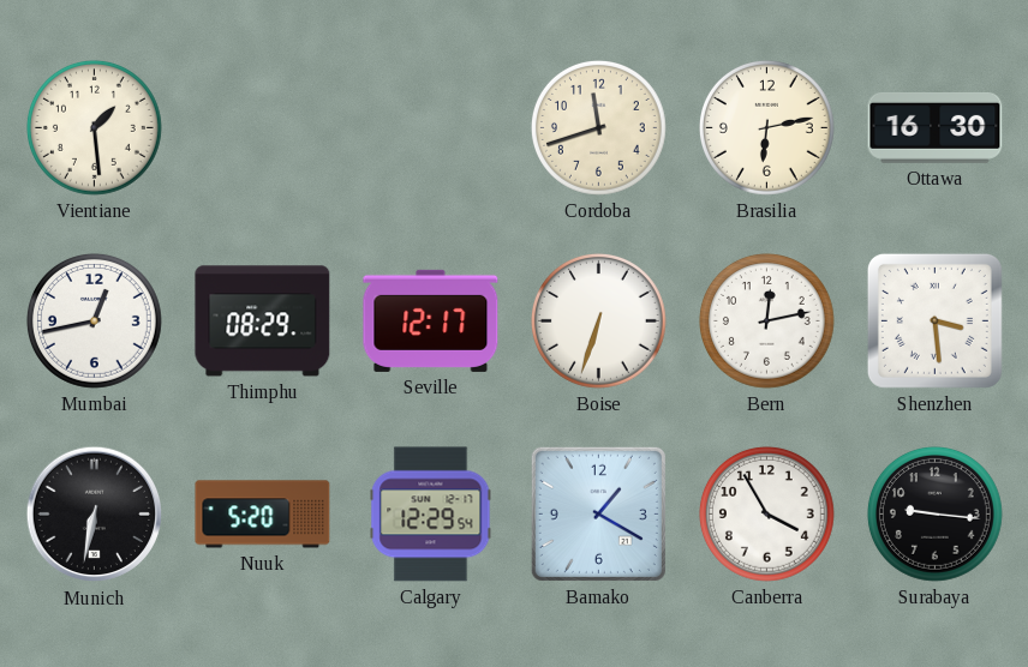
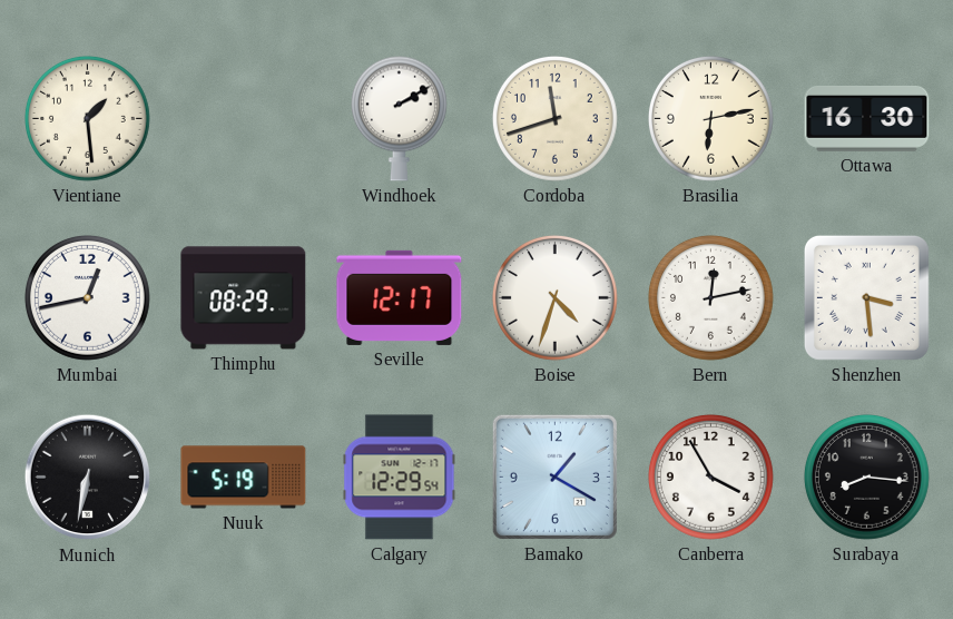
Windhoek: none -> 2:10 (399, 118)
Boise: 6:33 -> 4:33 (554, 297)
Nuuk: 5:20 -> 5:19 (244, 478)
Surabaya: 9:16 -> 8:16 (866, 476)
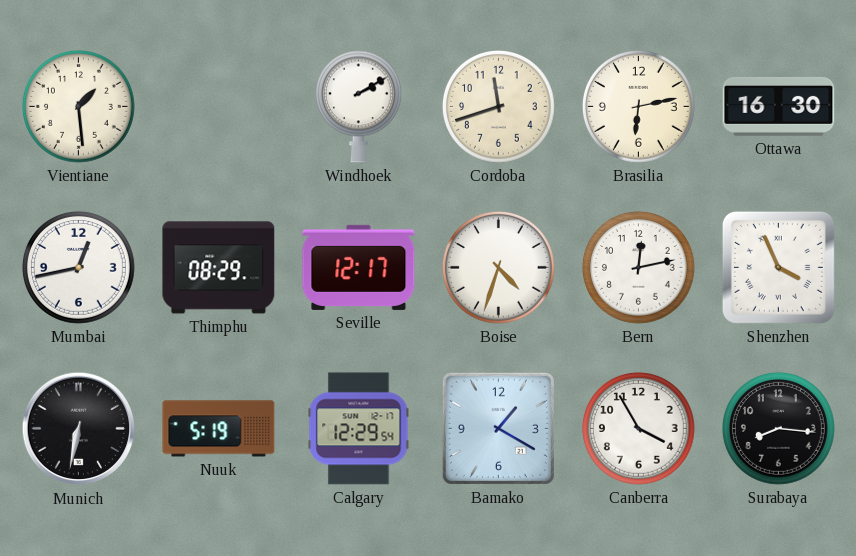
Shenzhen: 3:29 -> 3:56 (778, 267)
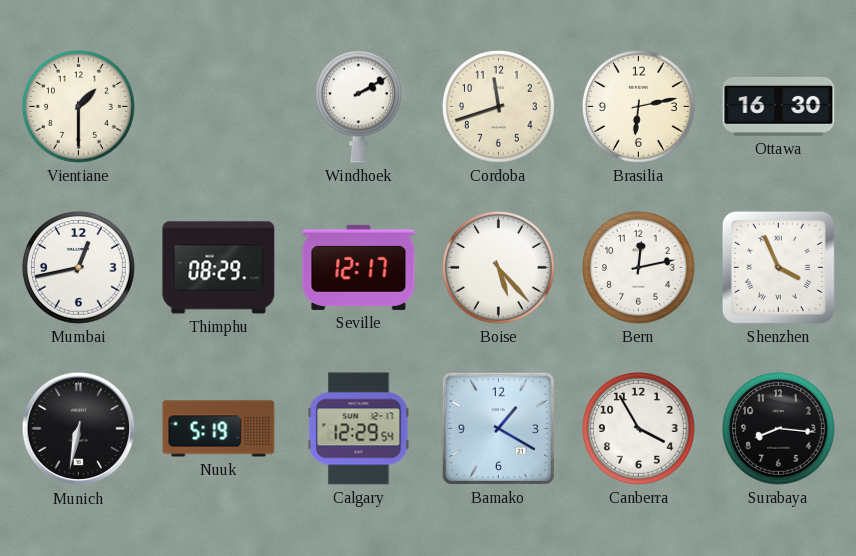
Vientiane: 1:29 -> 1:30 (78, 106)
Boise: 4:33 -> 5:23 (498, 267)
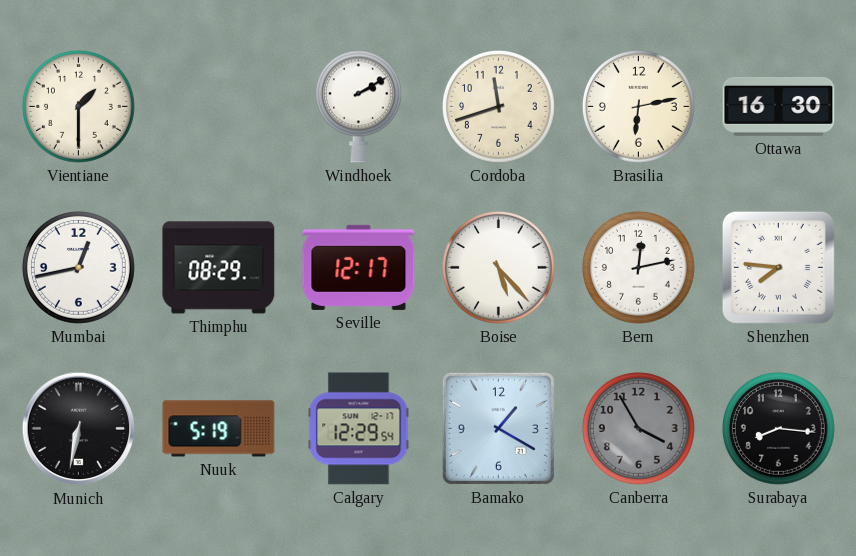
Shenzhen: 3:56 -> 7:46 (778, 267)
Canberra dial: white -> grey (638, 428)
